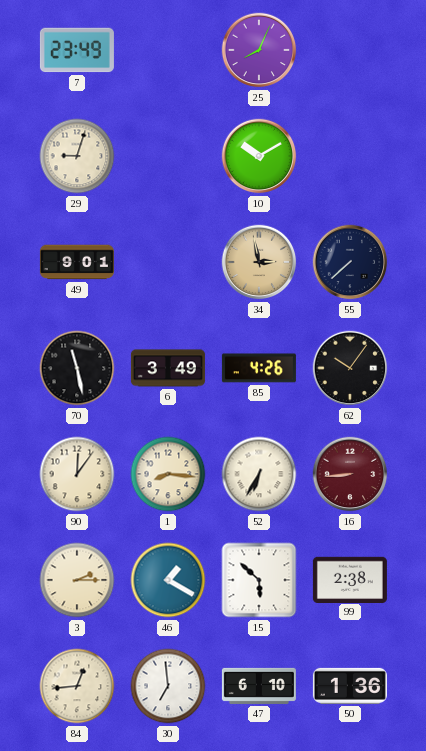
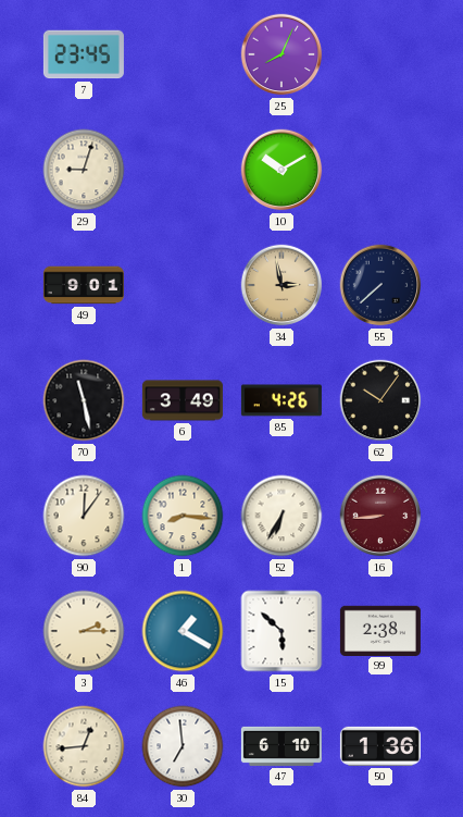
7: 23:49 -> 23:45 (84, 54)
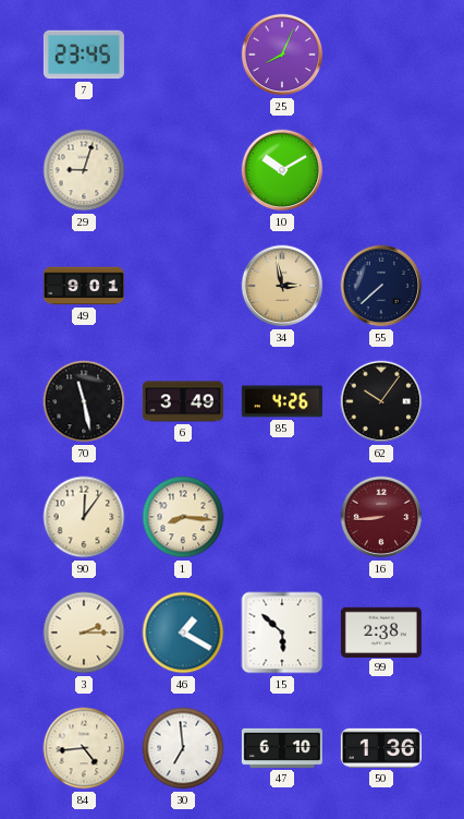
52: 6:35 -> none (281, 516)
84: 12:44 -> 4:44 (84, 748)
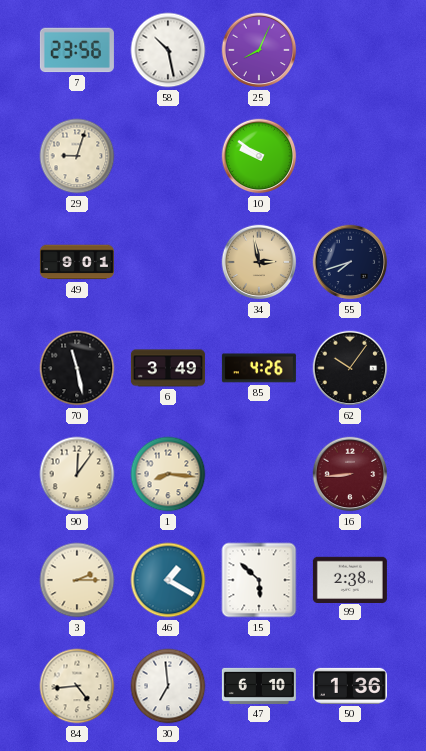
7: 23:45 -> 23:56 (77, 50)
58: none -> 10:28 (168, 50)
10: 10:10 -> 9:51 (259, 156)
55: 7:38 -> 7:42 (350, 262)
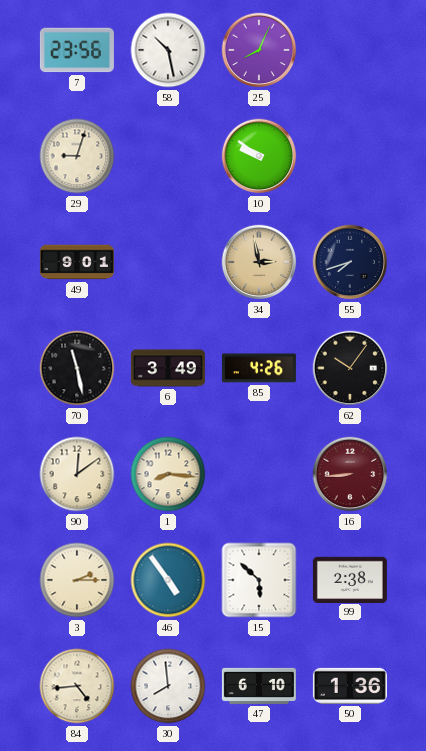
90: 12:06 -> 12:09 (77, 474)
46: 1:20 -> 4:54 (168, 580)
30: 6:59 -> 7:59 (168, 686)
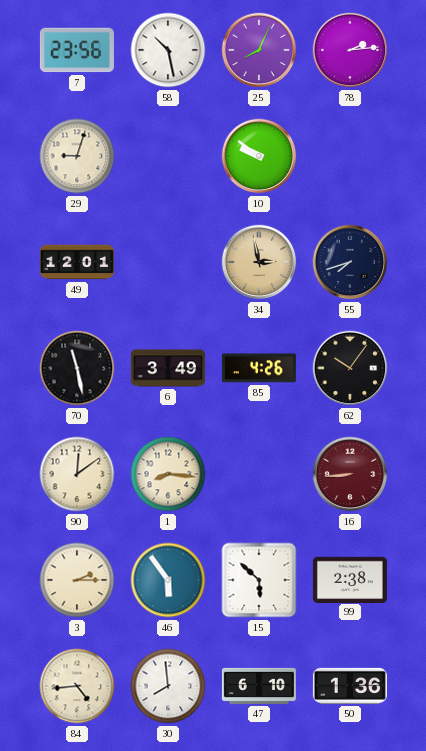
78: none -> 2:14 (350, 50)
49: 9:01 -> 12:01 (77, 262)
46: 4:54 -> 5:54 (168, 580)
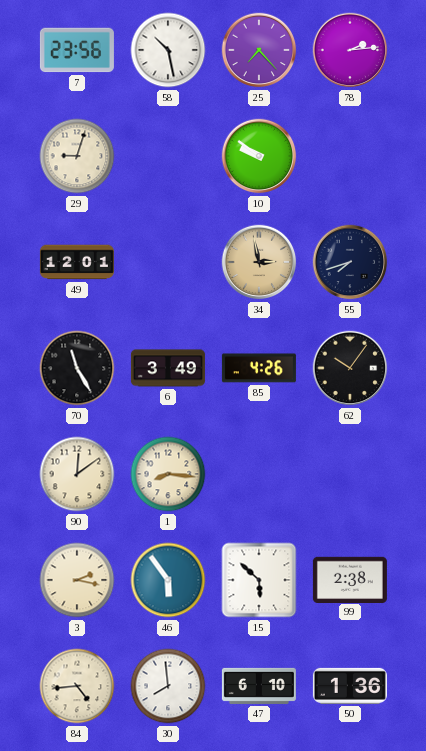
25: 8:04 -> 7:23 (259, 50)
70: 11:28 -> 11:25 (77, 368)
16: 8:44 -> none (350, 474)
3: 2:15 -> 2:17 (77, 580)
